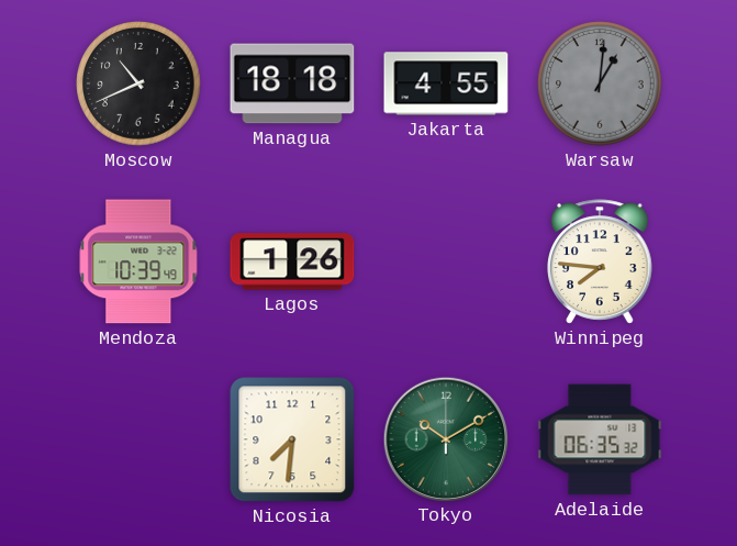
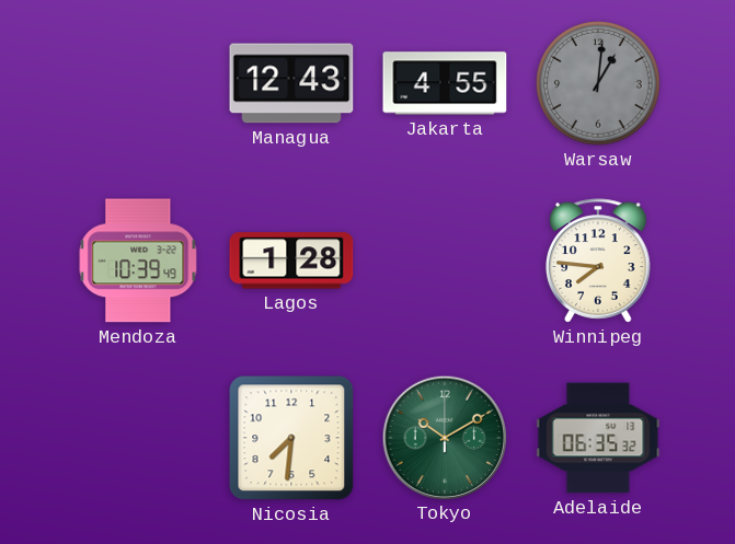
Moscow: 10:41 -> none (138, 83)
Managua: 18:18 -> 12:43 (291, 83)
Lagos: 1:26 -> 1:28 (291, 261)
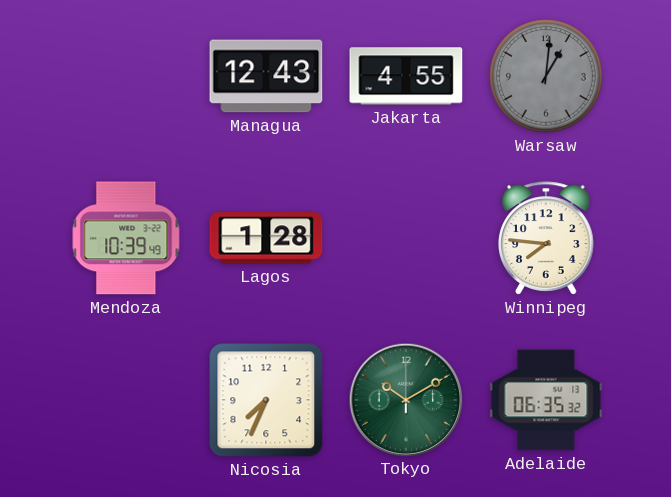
Nicosia: 7:31 -> 7:34 (266, 400)
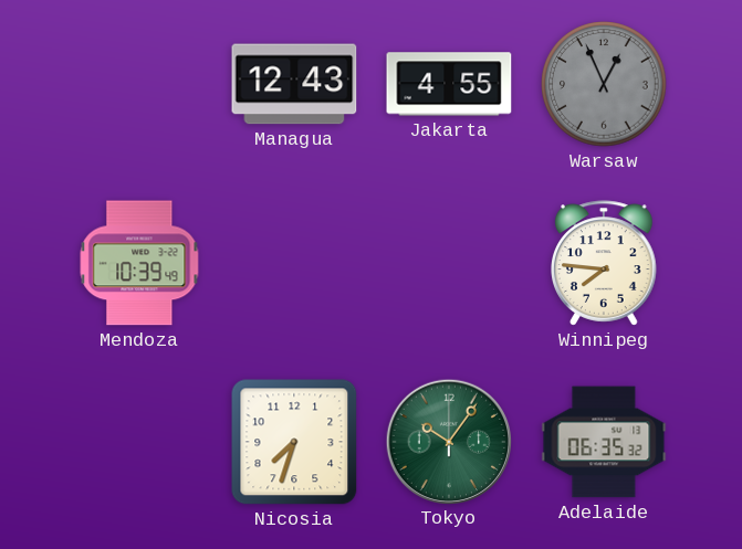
Warsaw: 1:01 -> 12:56 (604, 84)
Lagos: 1:28 -> none (266, 238)
Nicosia: 7:34 -> 7:33 (294, 442)
Tokyo: 10:10 -> 10:06 (448, 441)
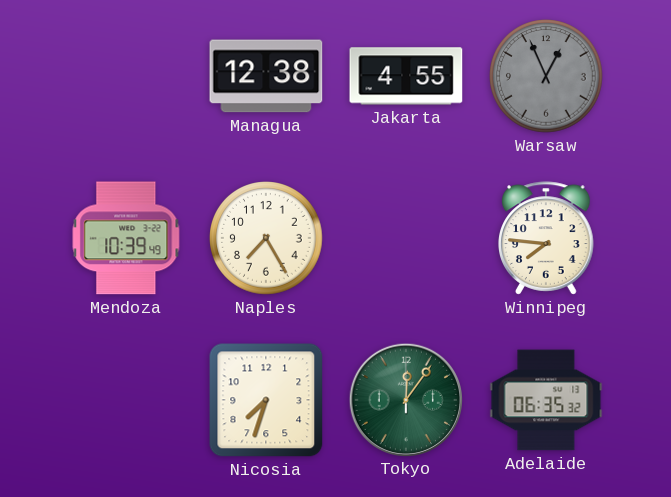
Managua: 12:43 -> 12:38 (266, 76)
Naples: none -> 7:25 (266, 238)
Tokyo: 10:06 -> 12:06 (405, 399)
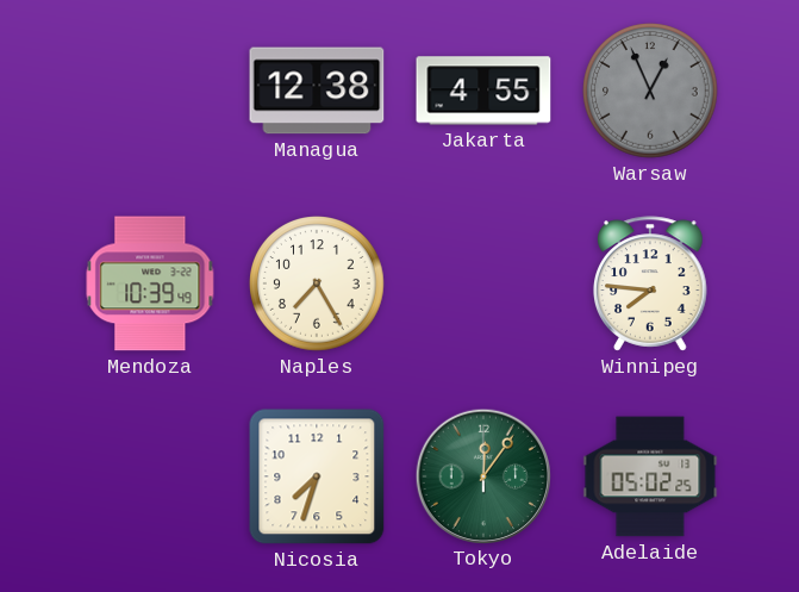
Adelaide: 06:35 -> 05:02 (650, 476)
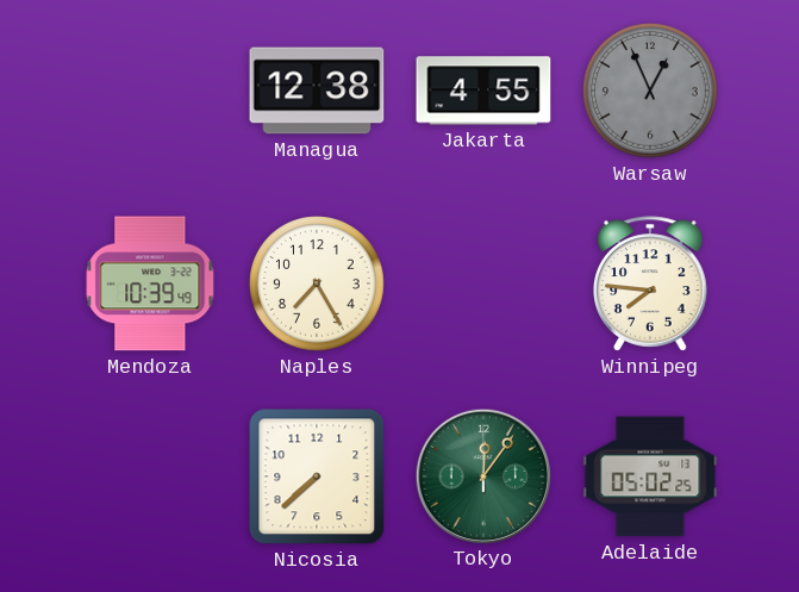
Nicosia: 7:33 -> 7:38 (317, 476)
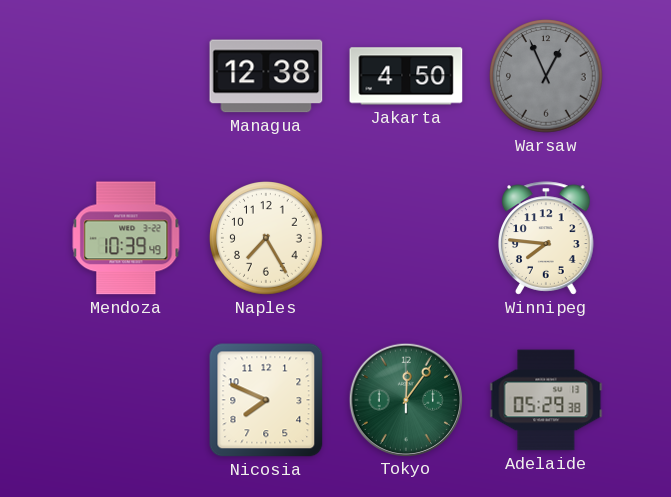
Jakarta: 4:55 -> 4:50 (406, 76)
Nicosia: 7:38 -> 7:49 (266, 400)
Adelaide: 05:02 -> 05:29 (546, 400)
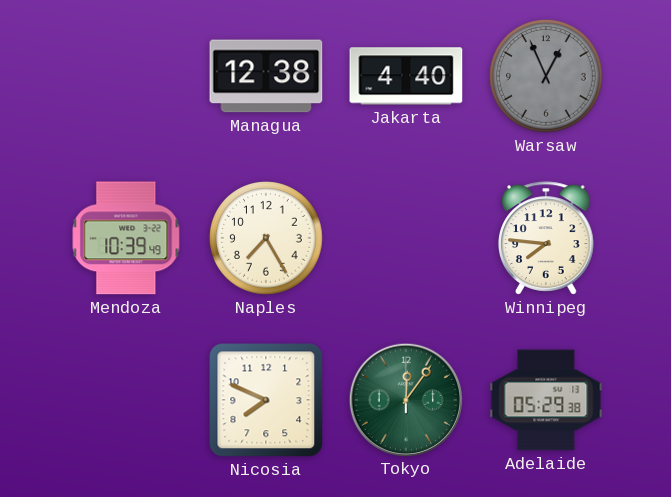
Jakarta: 4:50 -> 4:40 (406, 76)
